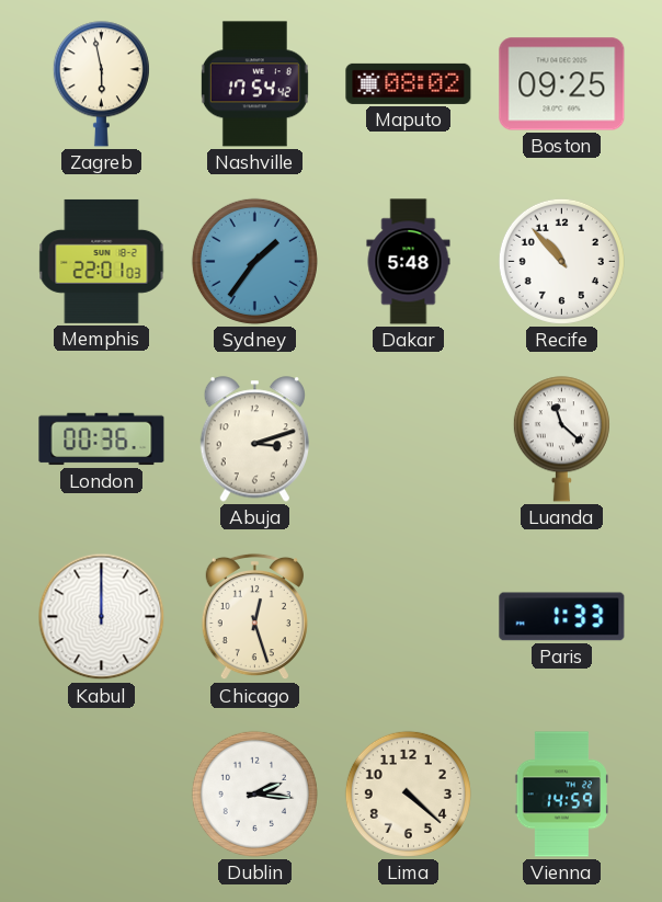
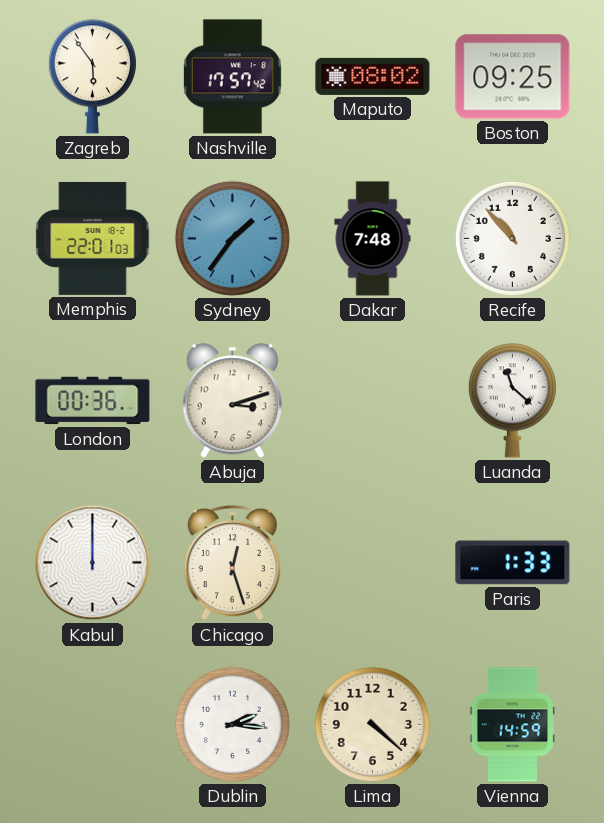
Zagreb: 5:58 -> 5:54 (92, 77)
Nashville: 17:54 -> 17:57 (232, 77)
Dakar: 5:48 -> 7:48 (373, 239)
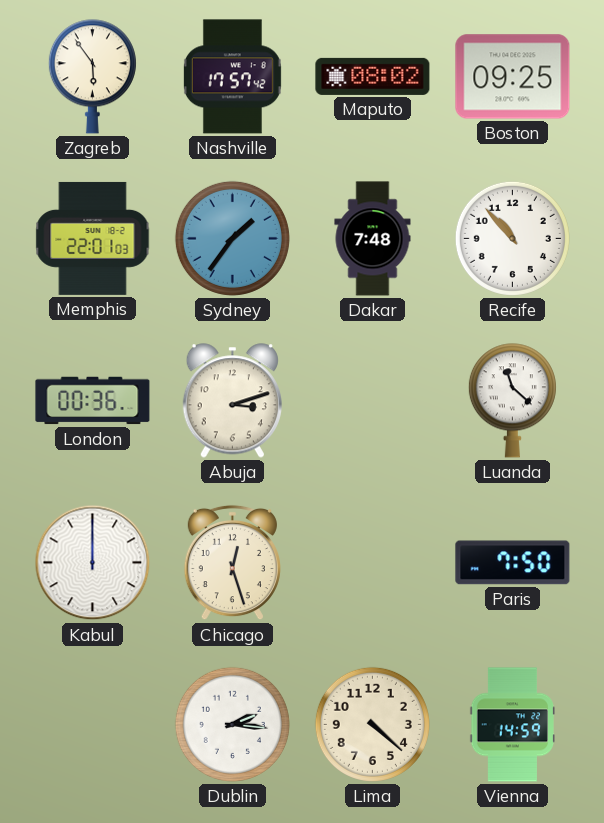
Paris: 1:33 -> 7:50 (513, 563)
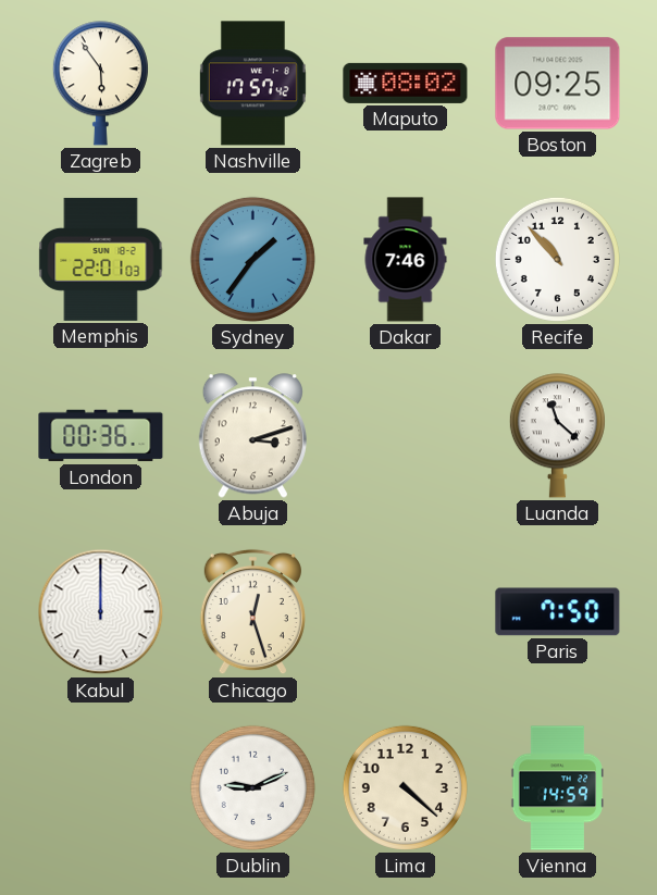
Dakar: 7:48 -> 7:46 (406, 260)
Dublin: 2:16 -> 9:11 (252, 787)
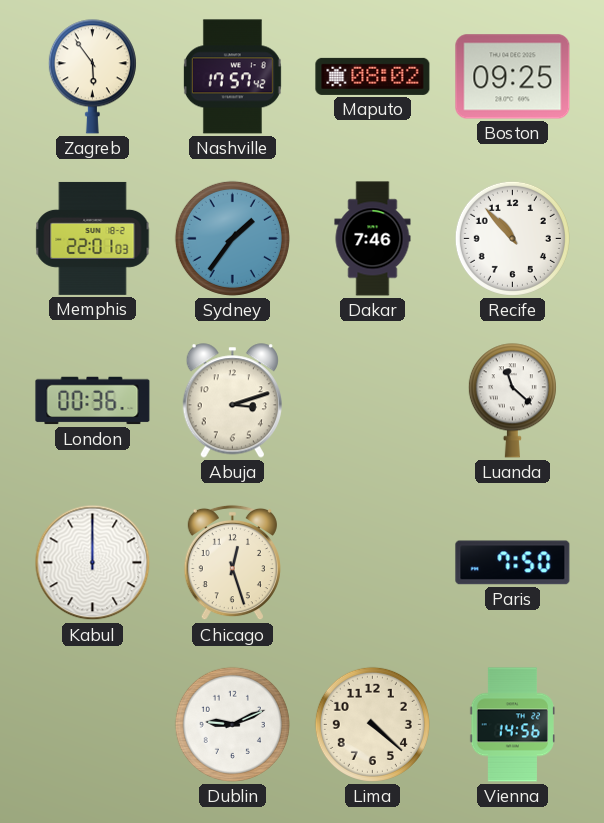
Vienna: 14:59 -> 14:56 (512, 725)
